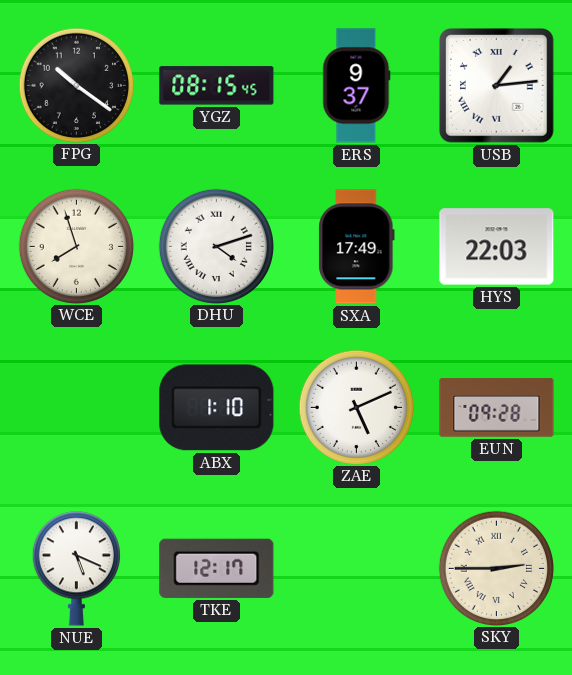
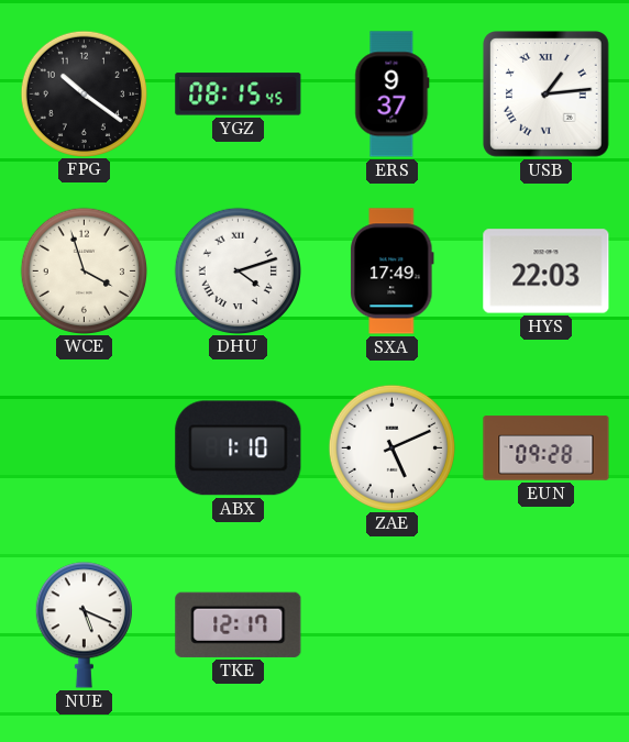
WCE: 7:57 -> 3:57 (84, 270)
SKY: 2:45 -> none (496, 568)
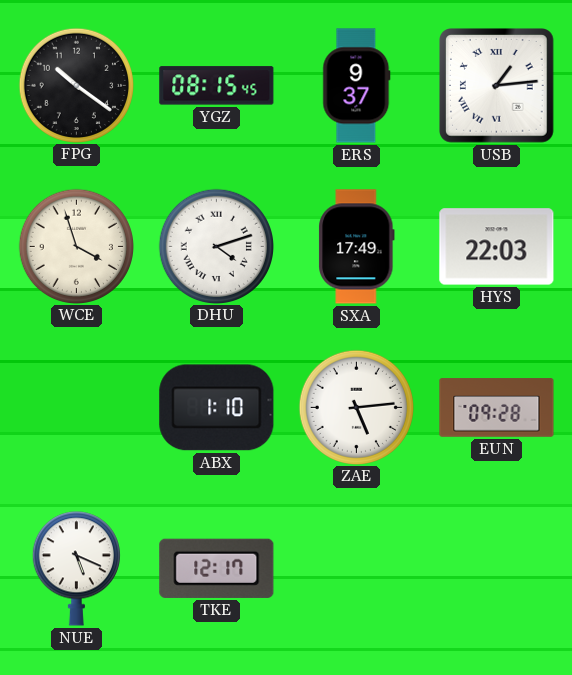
ZAE: 5:11 -> 5:14 (356, 407)
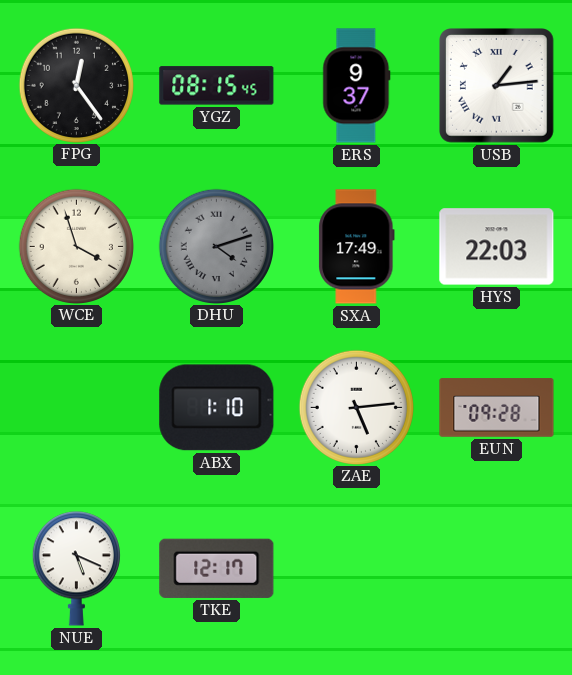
FPG: 10:21 -> 12:24 (76, 85)
DHU dial: white -> grey (216, 246)
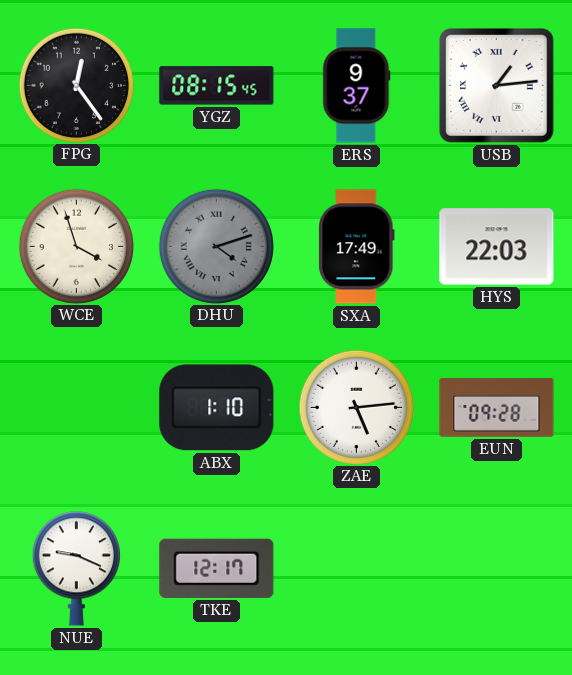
NUE: 5:19 -> 9:19 (76, 569)
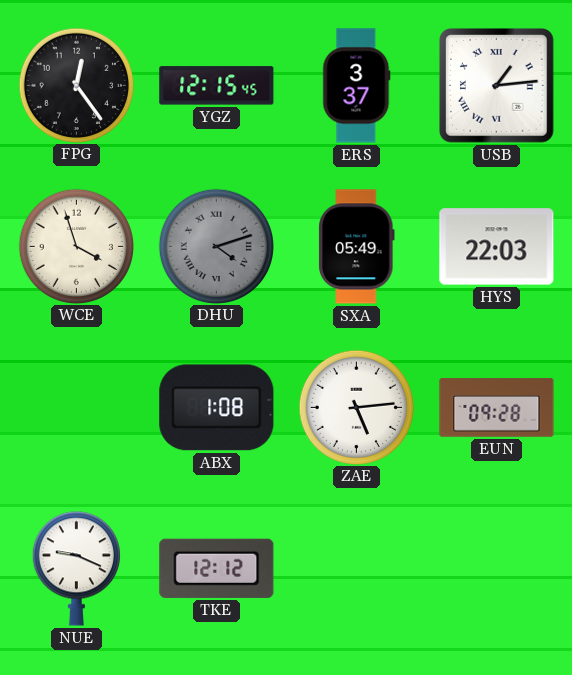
YGZ: 08:15 -> 12:15 (217, 86)
ERS: 9:37 -> 3:37 (357, 86)
SXA: 17:49 -> 05:49 (357, 247)
ABX: 1:10 -> 1:08 (217, 408)
TKE: 12:17 -> 12:12 (217, 568)
